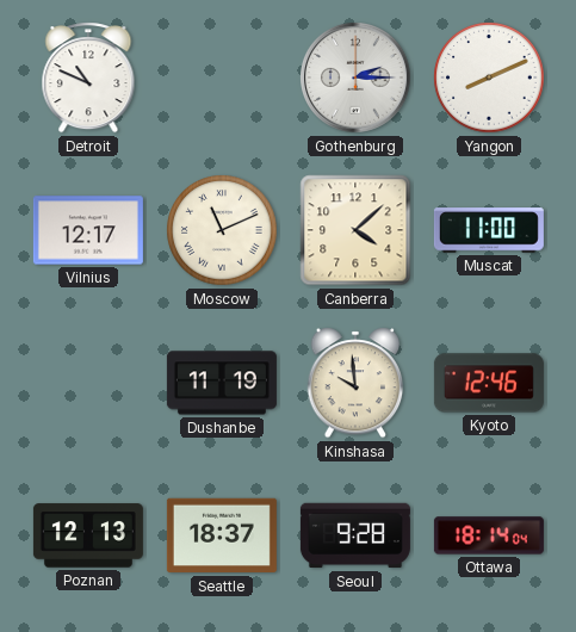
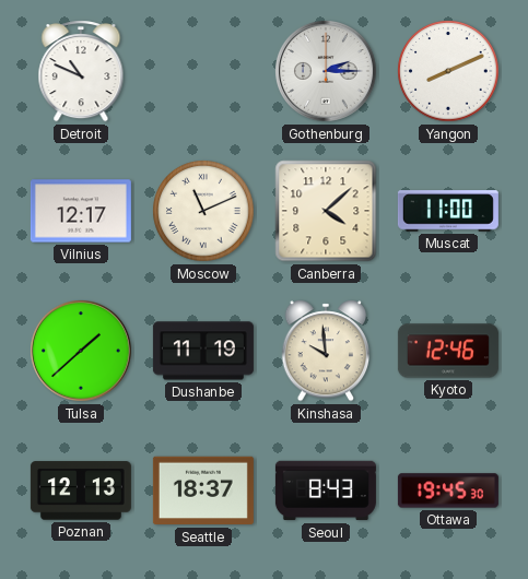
Tulsa: none -> 1:38 (82, 352)
Seoul: 9:28 -> 8:43 (326, 491)
Ottawa: 18:14 -> 19:45 (448, 491)
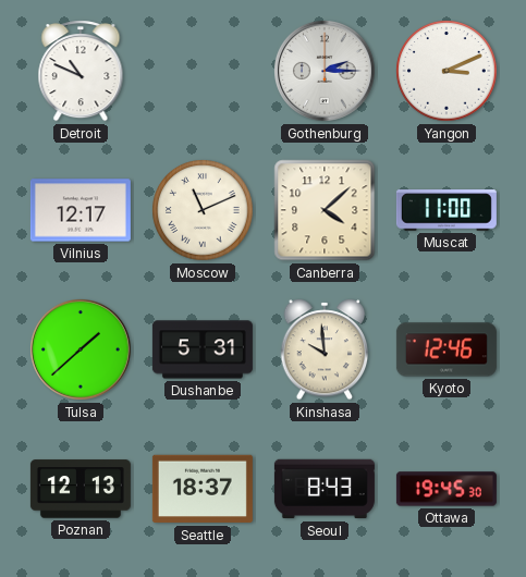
Yangon: 8:11 -> 3:11 (447, 71)
Dushanbe: 11:19 -> 5:31 (203, 349)
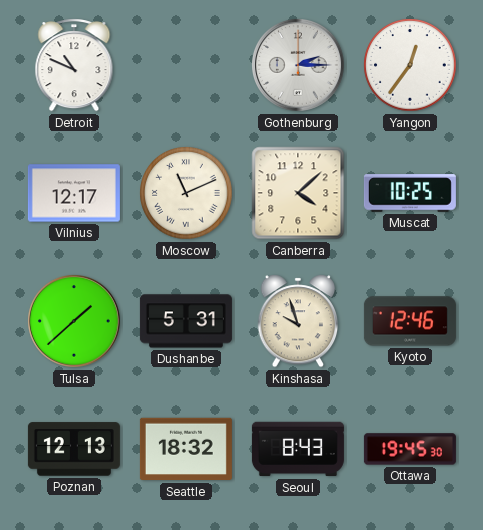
Yangon: 3:11 -> 12:36 (410, 65)
Muscat: 11:00 -> 10:25 (410, 193)
Kinshasa: 9:59 -> 9:57 (298, 321)
Seattle: 18:37 -> 18:32 (186, 449)
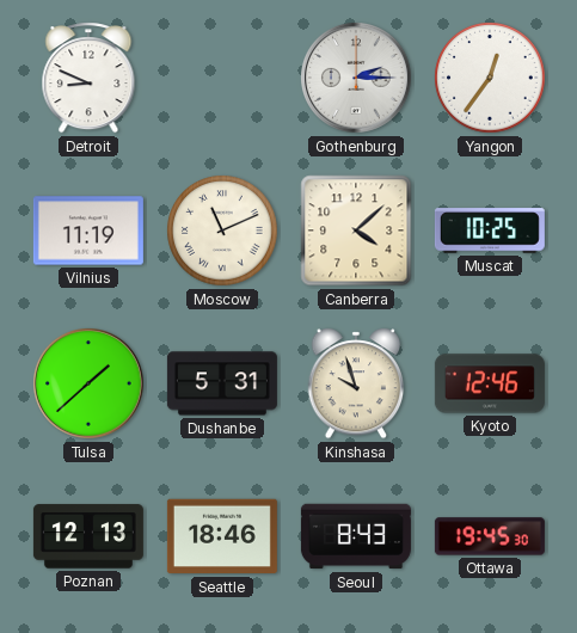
Detroit: 10:49 -> 8:49 (88, 78)
Vilnius: 12:17 -> 11:19 (88, 231)
Seattle: 18:32 -> 18:46 (222, 536)
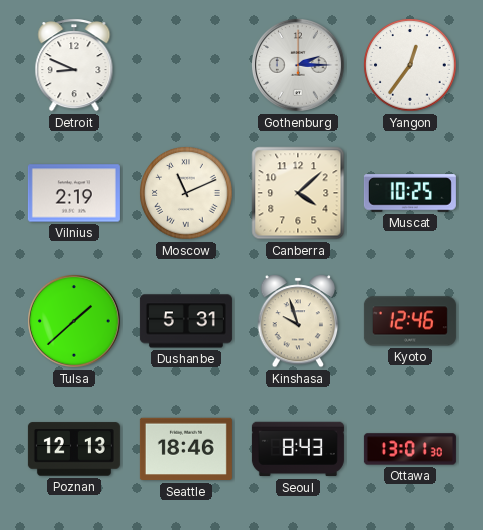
Vilnius: 11:19 -> 2:19 (74, 193)
Ottawa: 19:45 -> 13:01 (410, 449)
